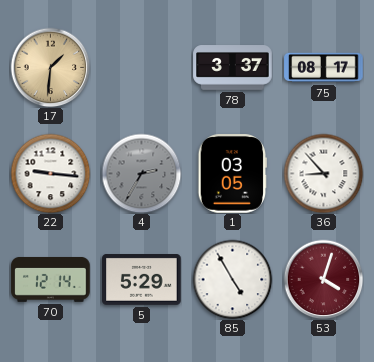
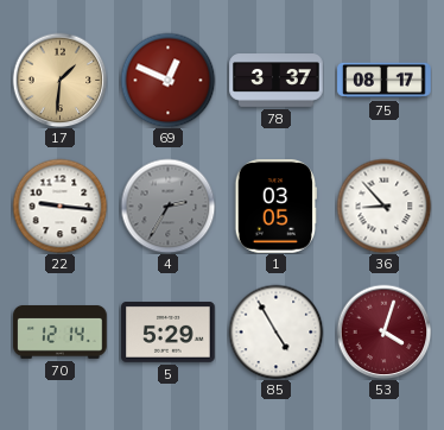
69: none -> 12:49 (167, 80)
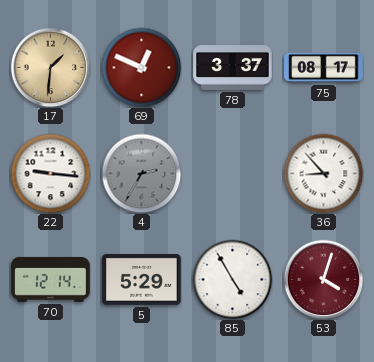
1: 03:05 -> none (275, 207)
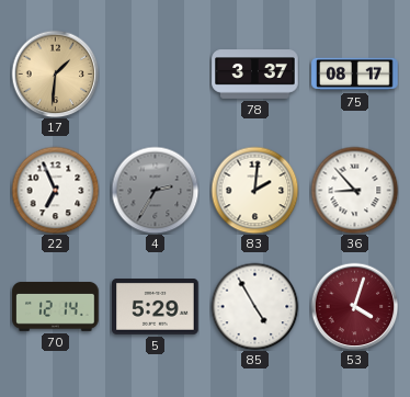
69: 12:49 -> none (141, 67)
22: 9:16 -> 6:56 (55, 190)
83: none -> 2:01 (254, 190)
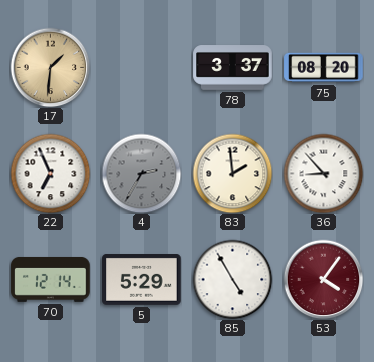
75: 08:17 -> 08:20 (324, 68)
83: 2:01 -> 1:59 (232, 173)
53: 4:03 -> 4:06 (323, 279)
